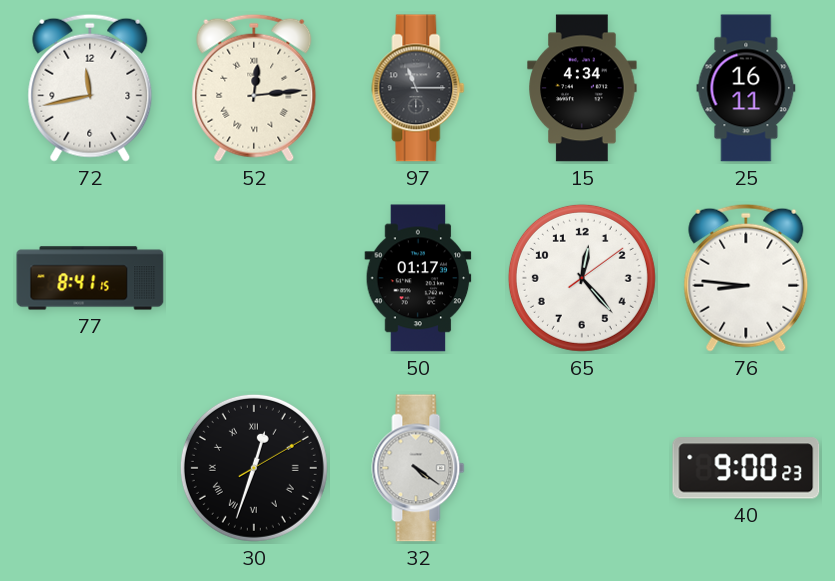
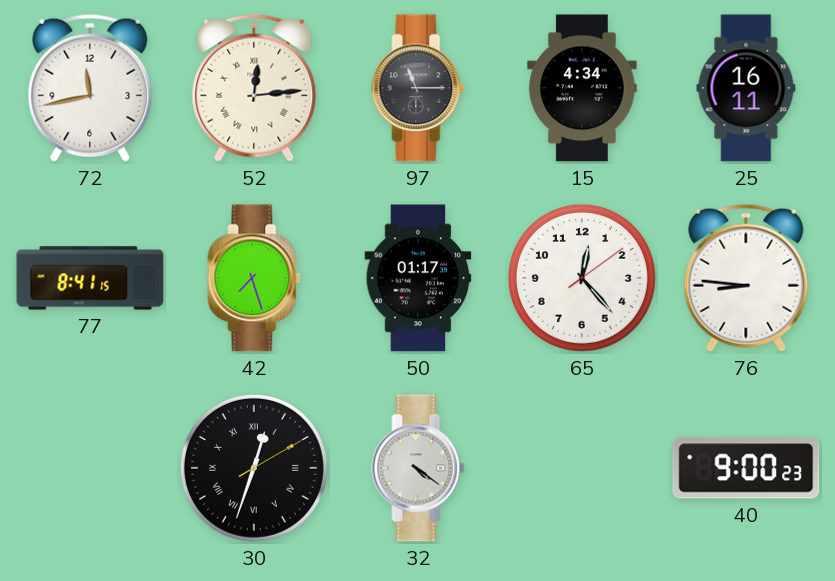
42: none -> 7:27 (254, 278)
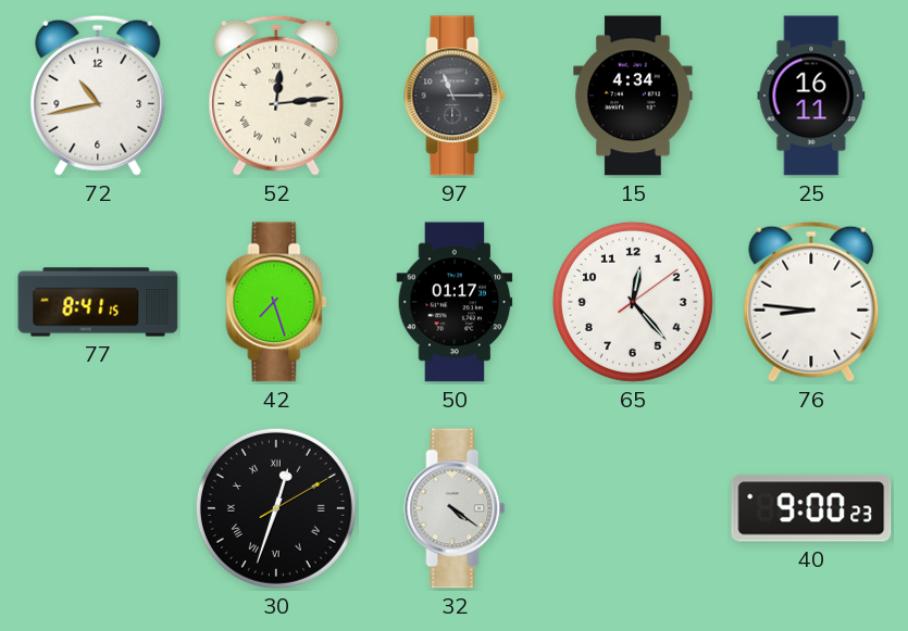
72: 11:43 -> 10:43 (98, 96)
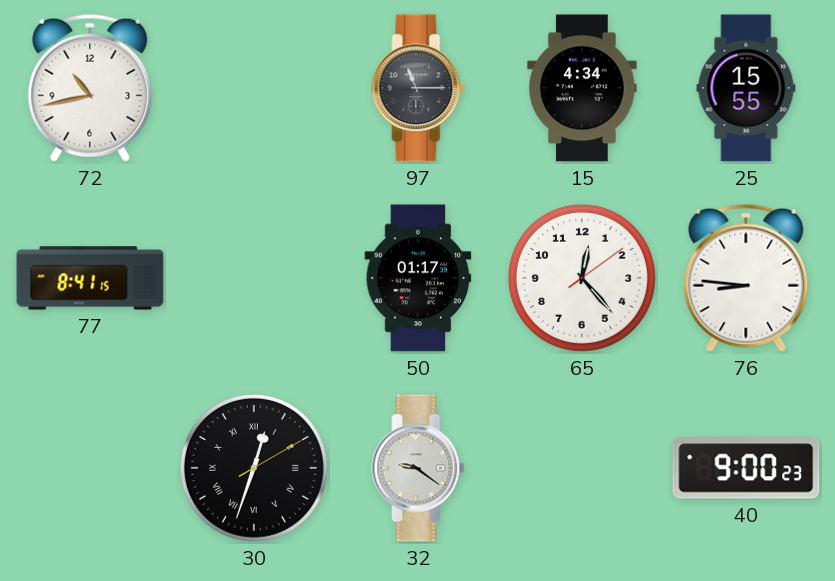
52: 12:14 -> none (276, 96)
25: 16:11 -> 15:55 (746, 88)
42: 7:27 -> none (276, 302)
32: 4:21 -> 9:21 (418, 468)
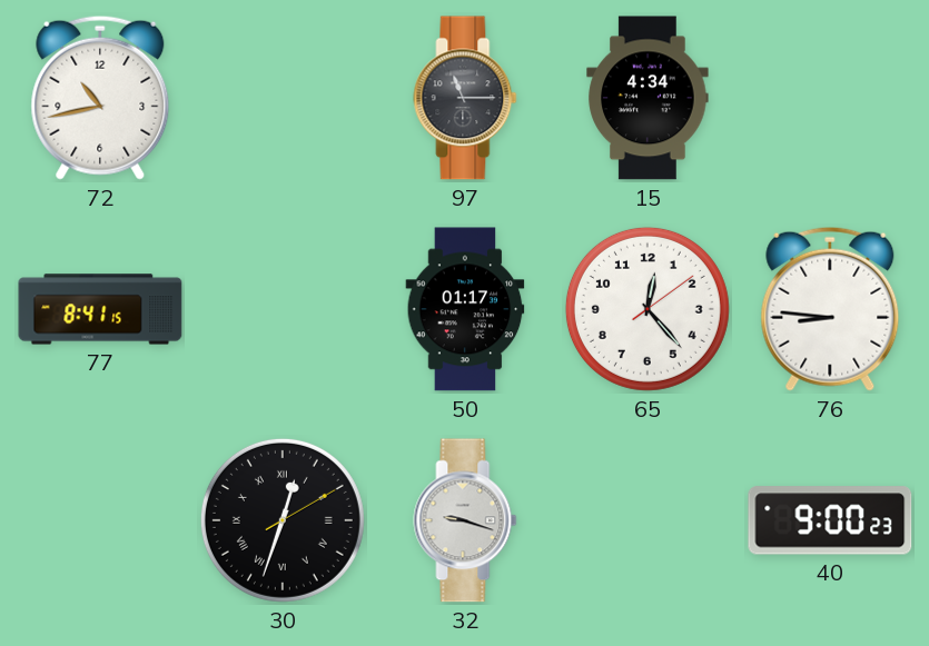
25: 15:55 -> none (746, 88)
32: 9:21 -> 9:18 (465, 520)
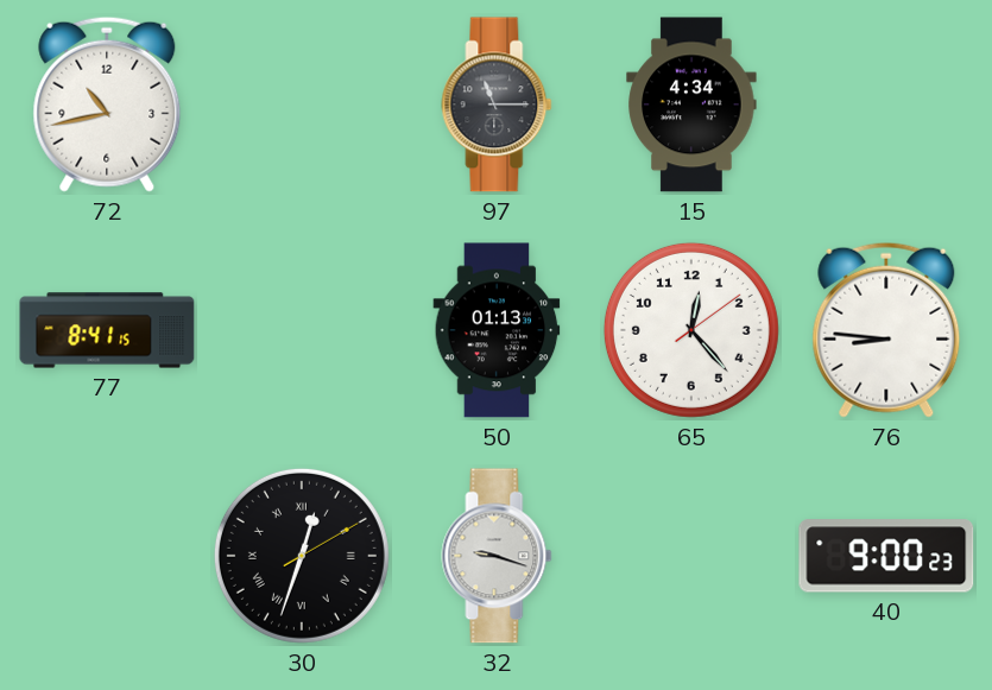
50: 01:17 -> 01:13 (497, 330)
